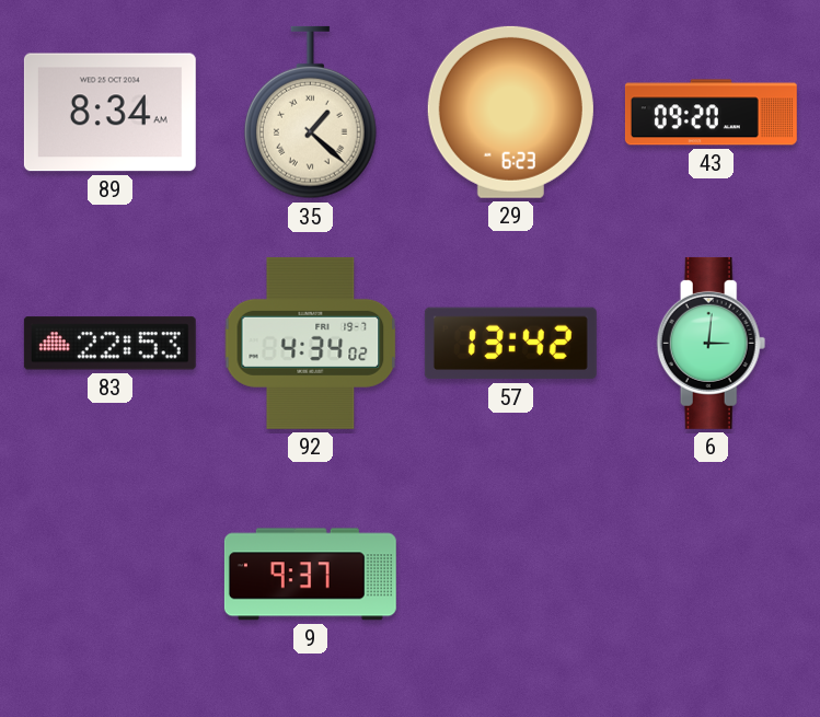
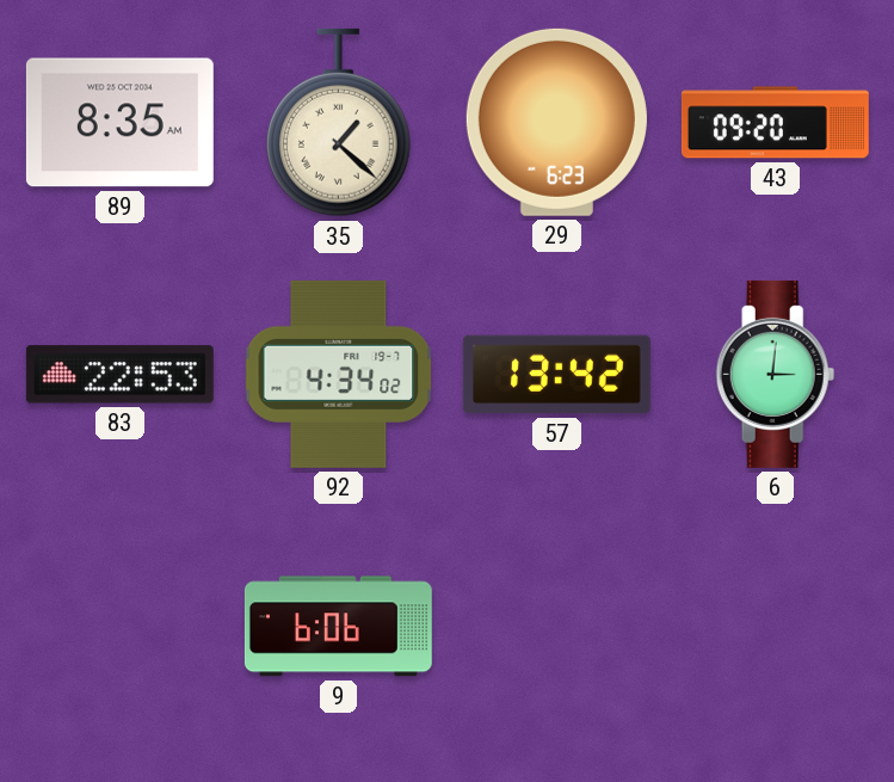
89: 8:34 -> 8:35 (119, 123)
9: 9:37 -> 6:06 (338, 627)
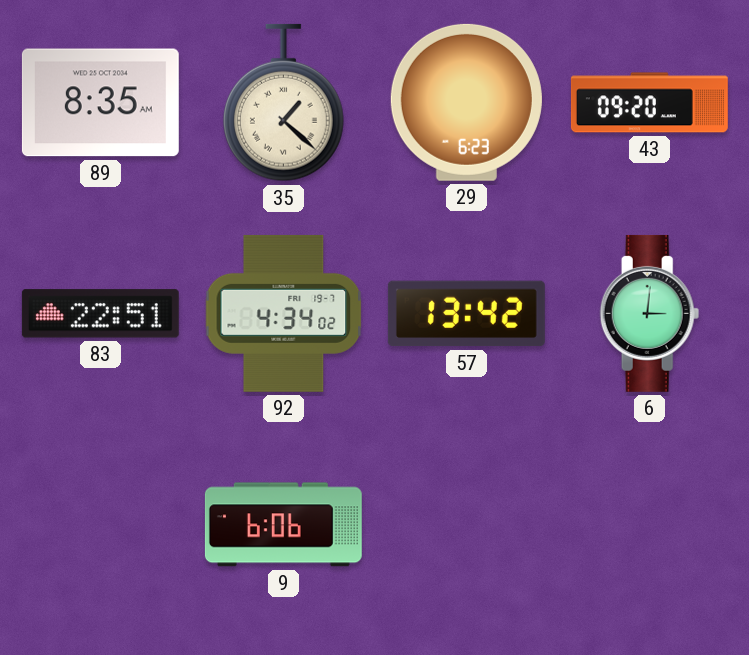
83: 22:53 -> 22:51 (100, 314)
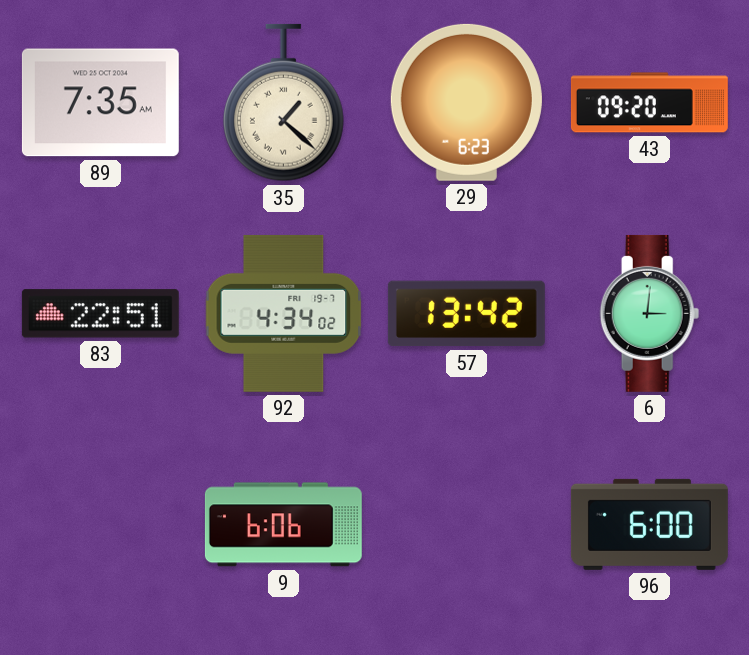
89: 8:35 -> 7:35 (100, 103)
96: none -> 6:00 (649, 524)
